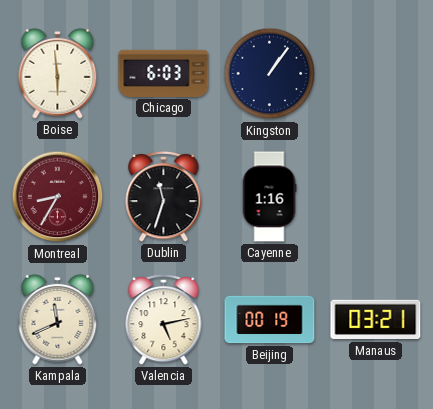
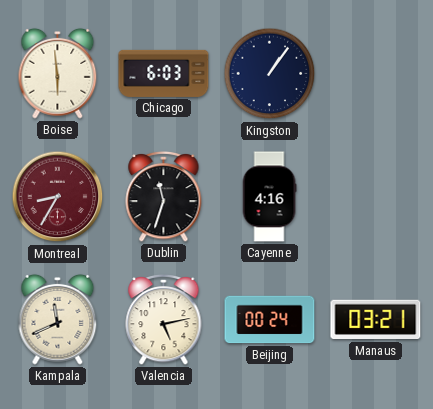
Cayenne: 1:16 -> 4:16 (269, 197)
Beijing: 00:19 -> 00:24 (270, 320)
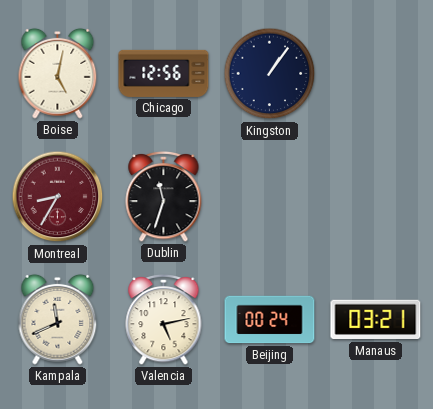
Boise: 5:59 -> 5:02 (58, 73)
Chicago: 6:03 -> 12:56 (164, 73)
Cayenne: 4:16 -> none (269, 197)
